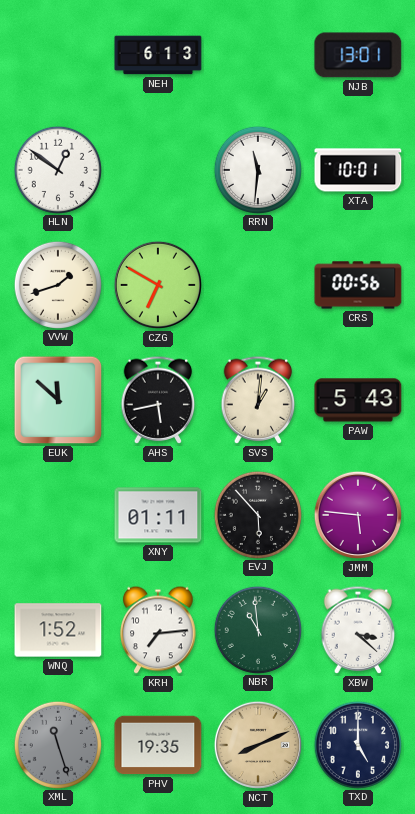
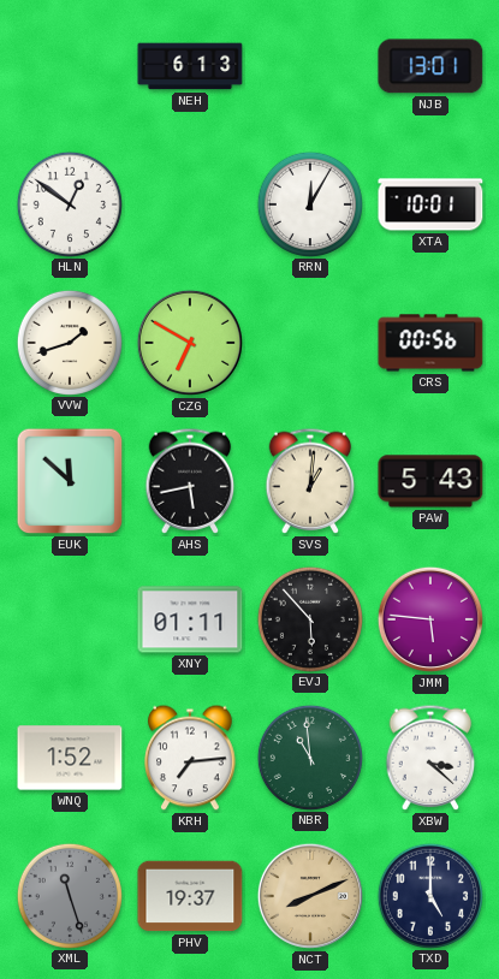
RRN: 11:31 -> 12:05 (309, 203)
PHV: 19:35 -> 19:37 (190, 896)
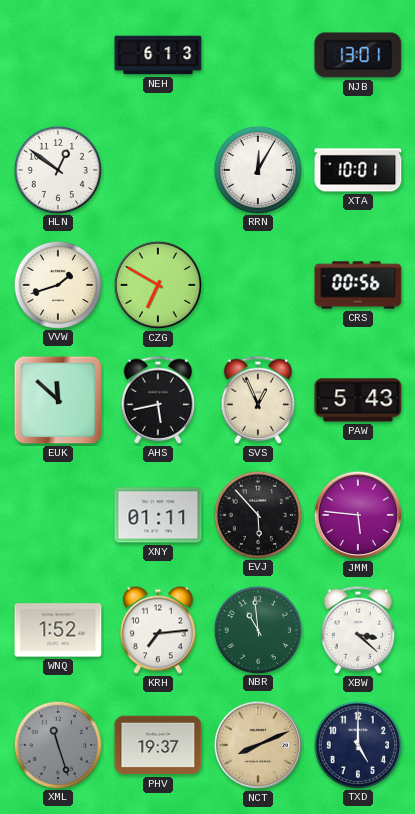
SVS: 1:01 -> 12:56 (258, 400)
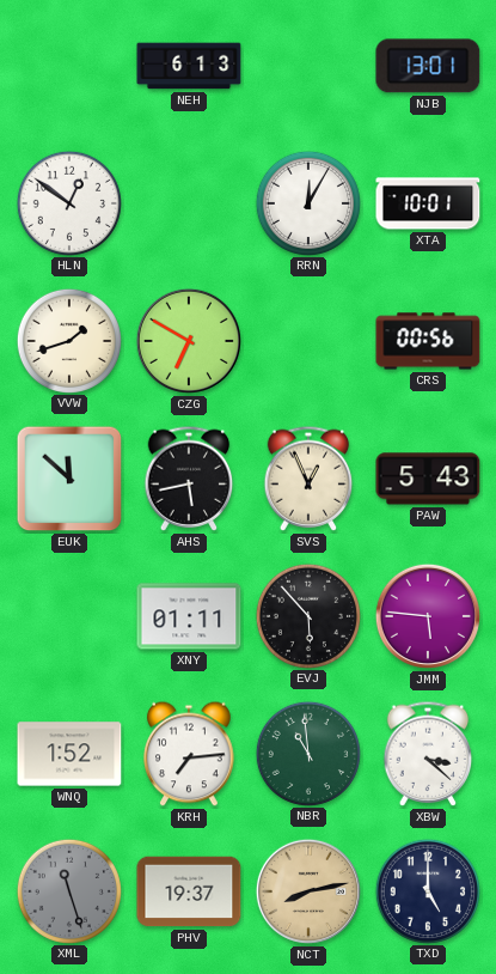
NCT: 8:11 -> 8:13 (308, 891)
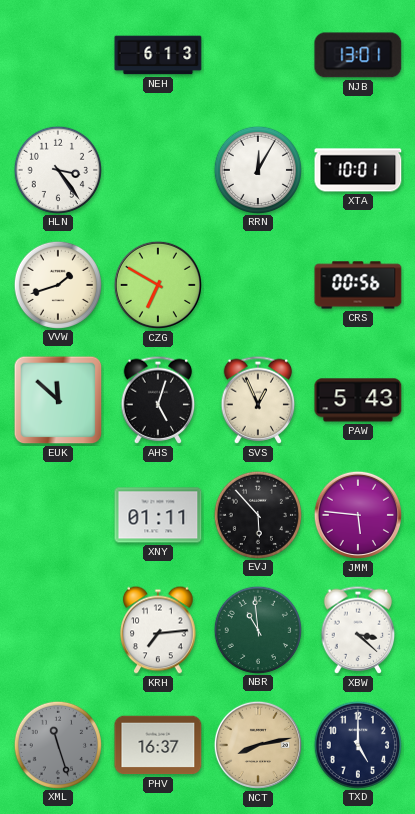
HLN: 12:51 -> 3:24 (57, 169)
AHS: 5:43 -> 5:03 (158, 400)
WNQ: 1:52 -> none (69, 754)
PHV: 19:37 -> 16:37 (158, 745)
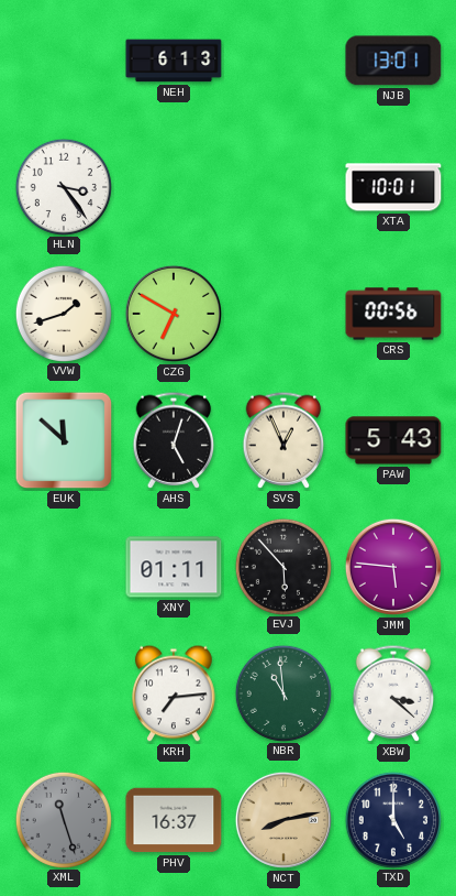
RRN: 12:05 -> none (257, 169)
